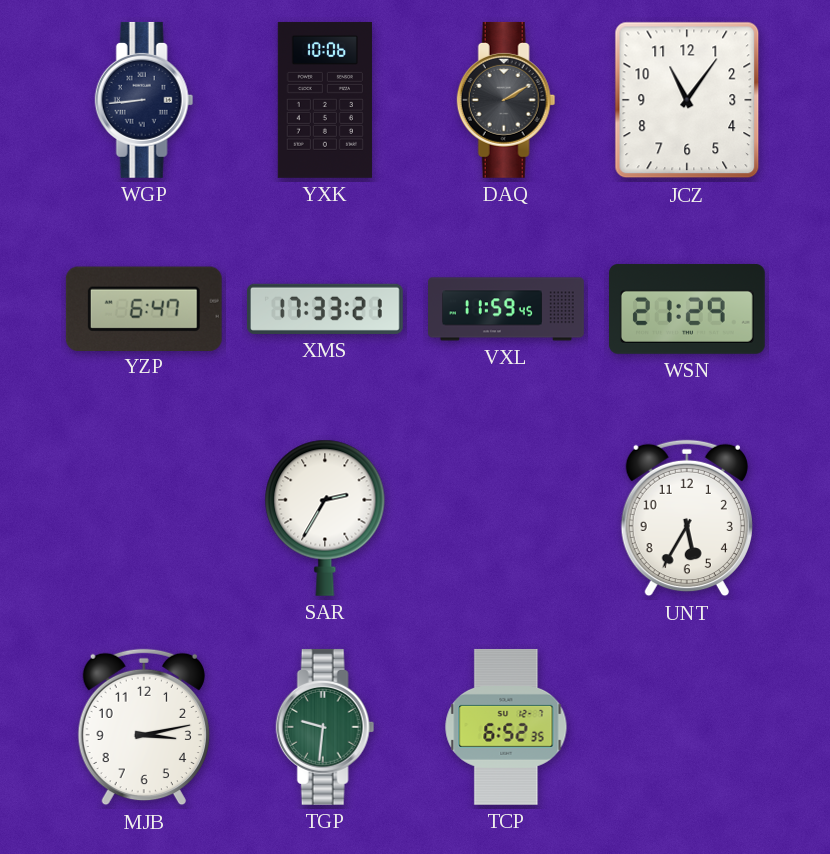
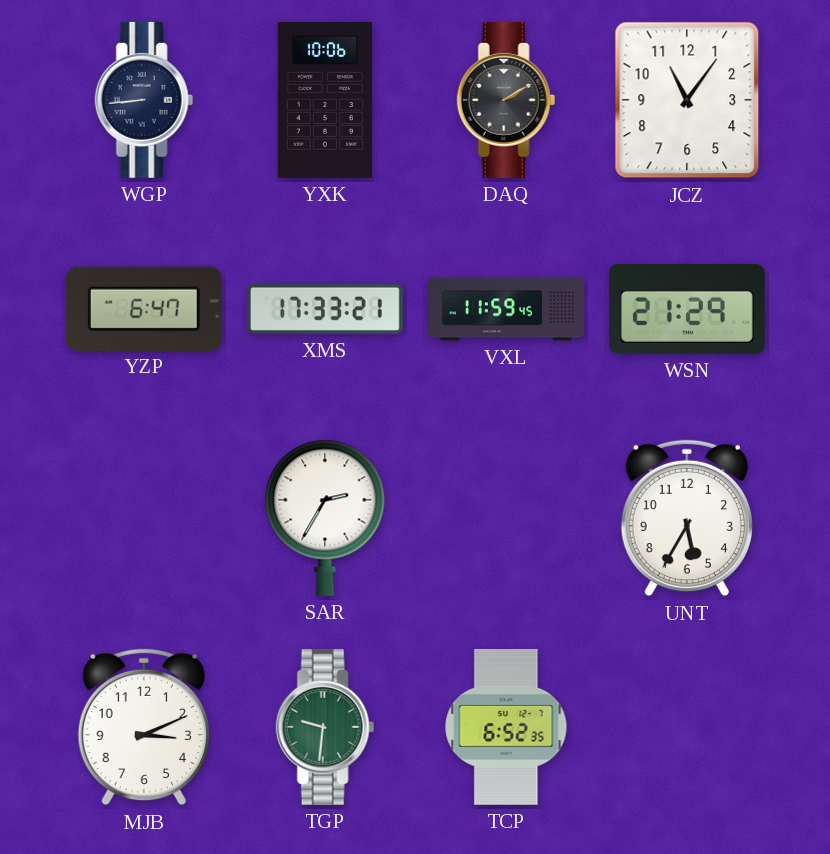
MJB: 3:13 -> 3:11 (144, 727)
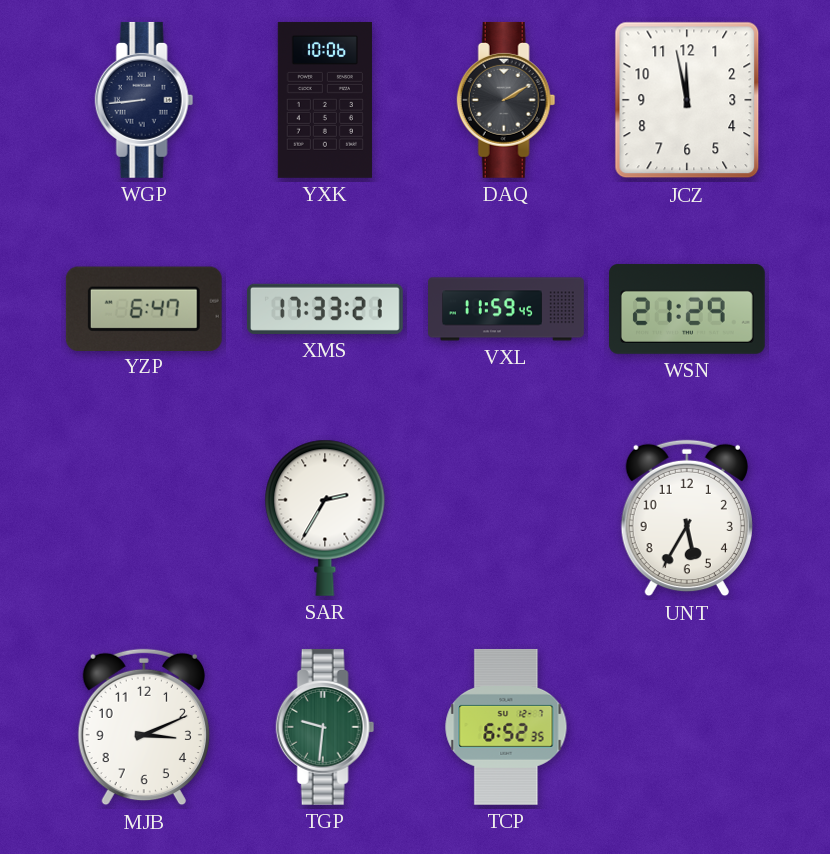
JCZ: 11:06 -> 11:58 (687, 100)
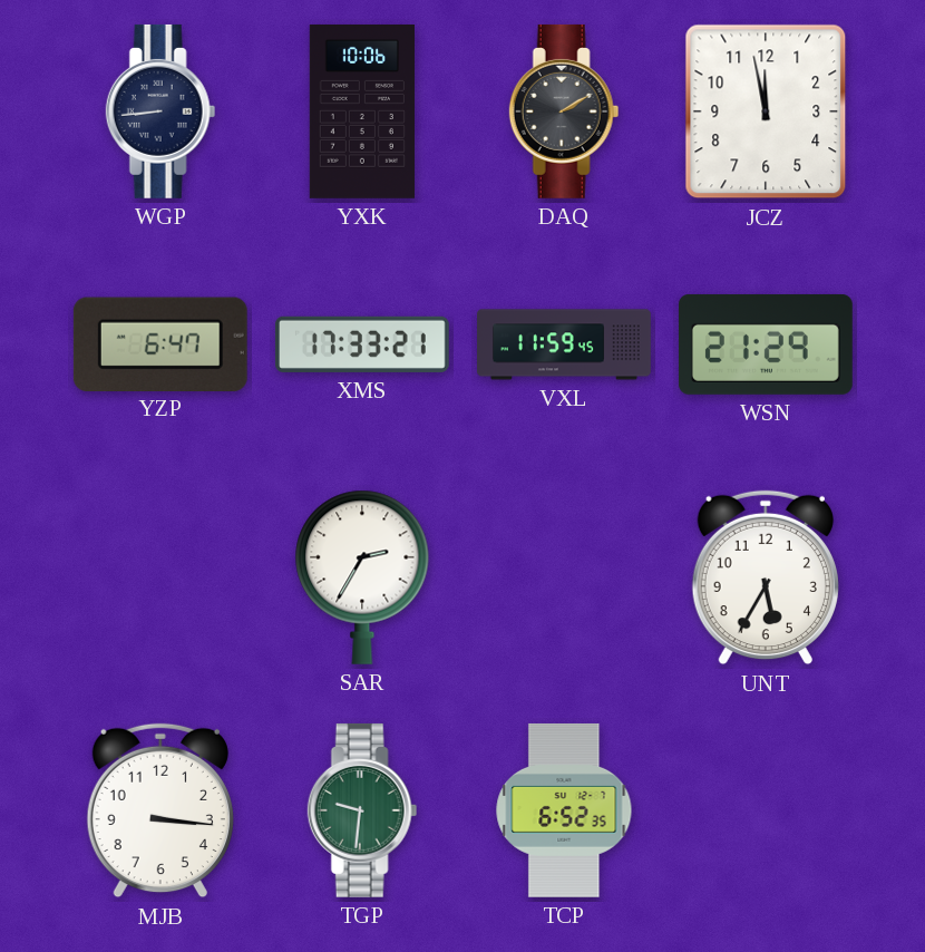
MJB: 3:11 -> 3:16 (160, 810)
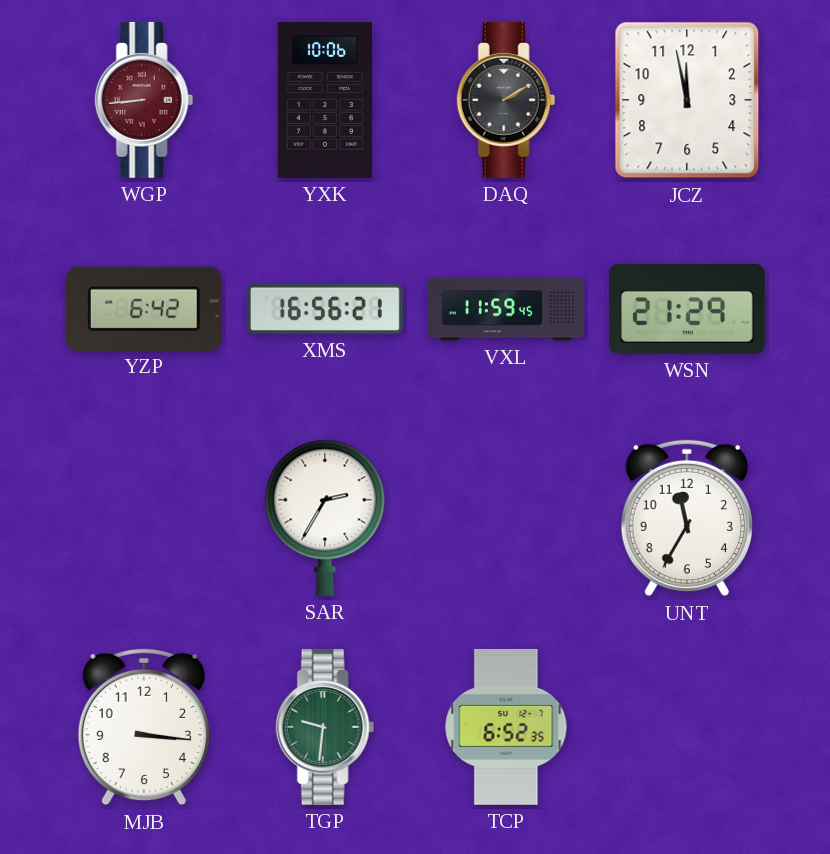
WGP dial: navy -> burgundy (144, 100)
YZP: 6:47 -> 6:42 (144, 308)
XMS: 17:33 -> 16:56 (325, 309)
UNT: 5:35 -> 11:35 (687, 518)
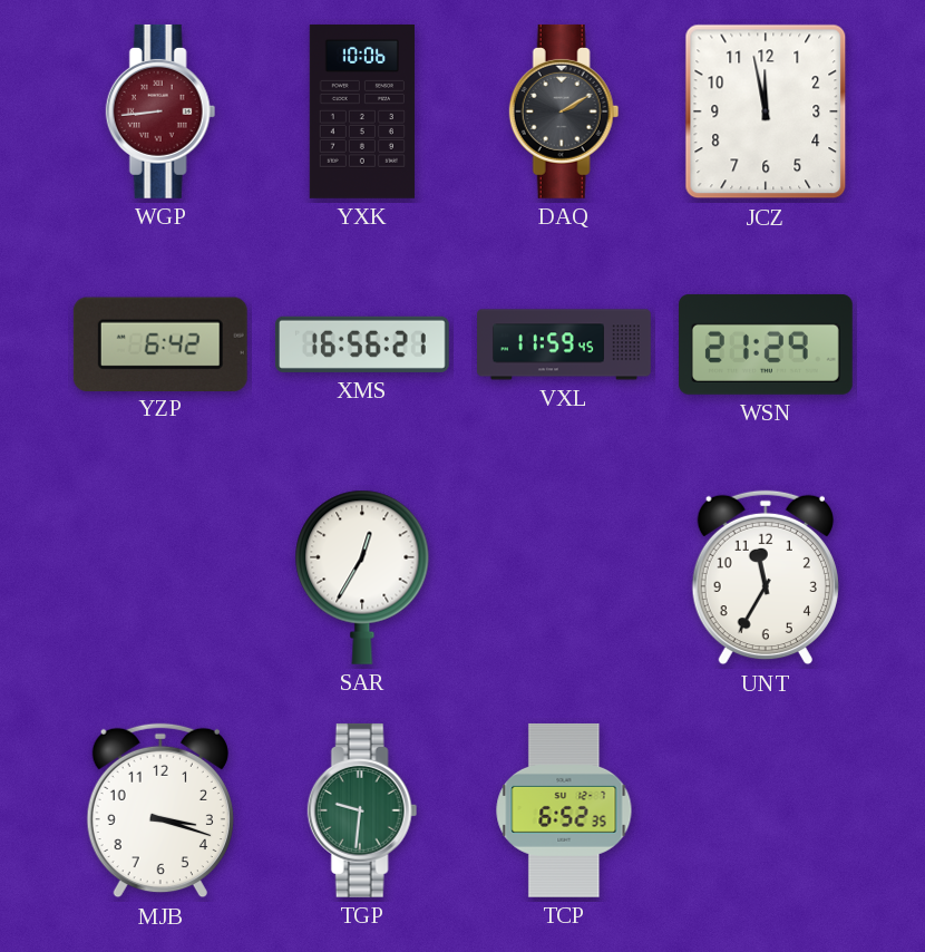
SAR: 2:35 -> 12:35 (362, 577)
MJB: 3:16 -> 3:18 (160, 810)
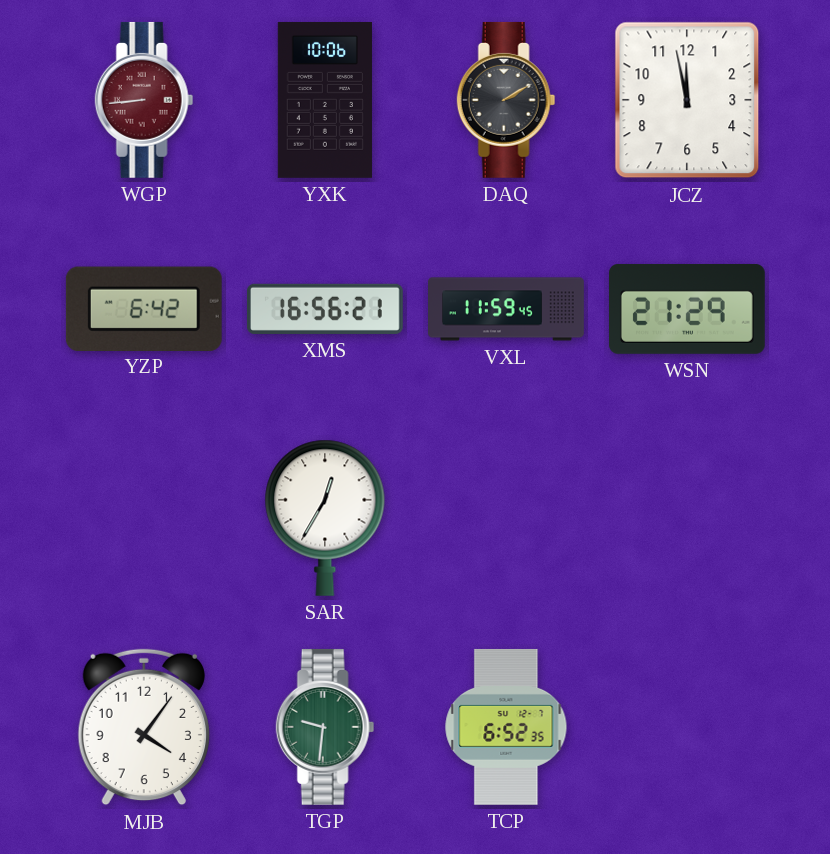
UNT: 11:35 -> none (766, 577)
MJB: 3:18 -> 4:06 (144, 727)
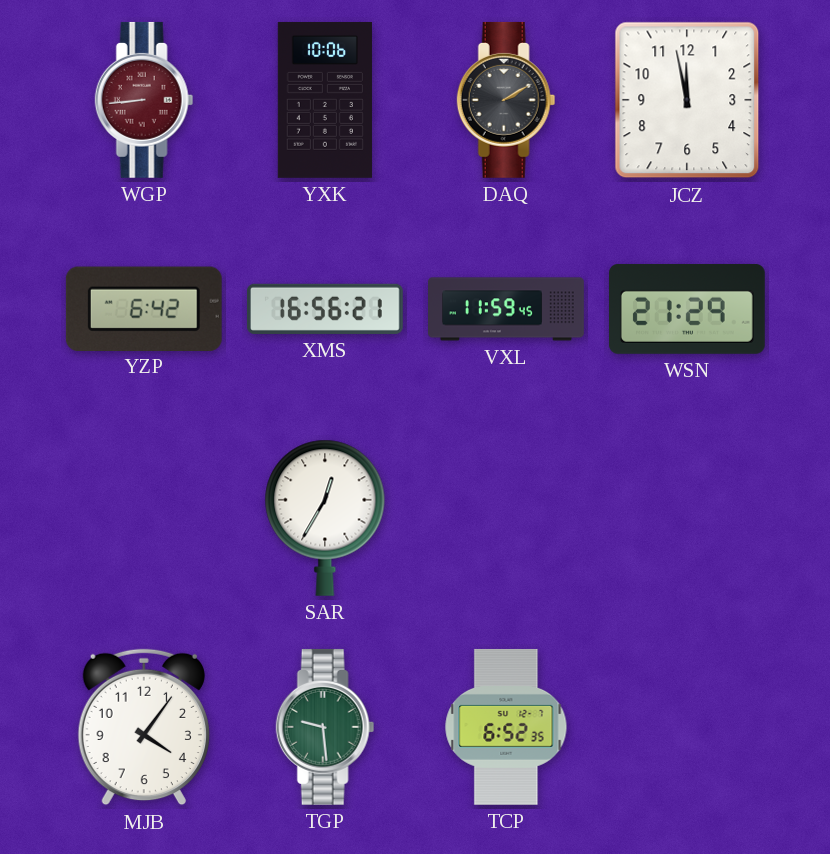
TGP: 9:31 -> 9:29 (325, 727)
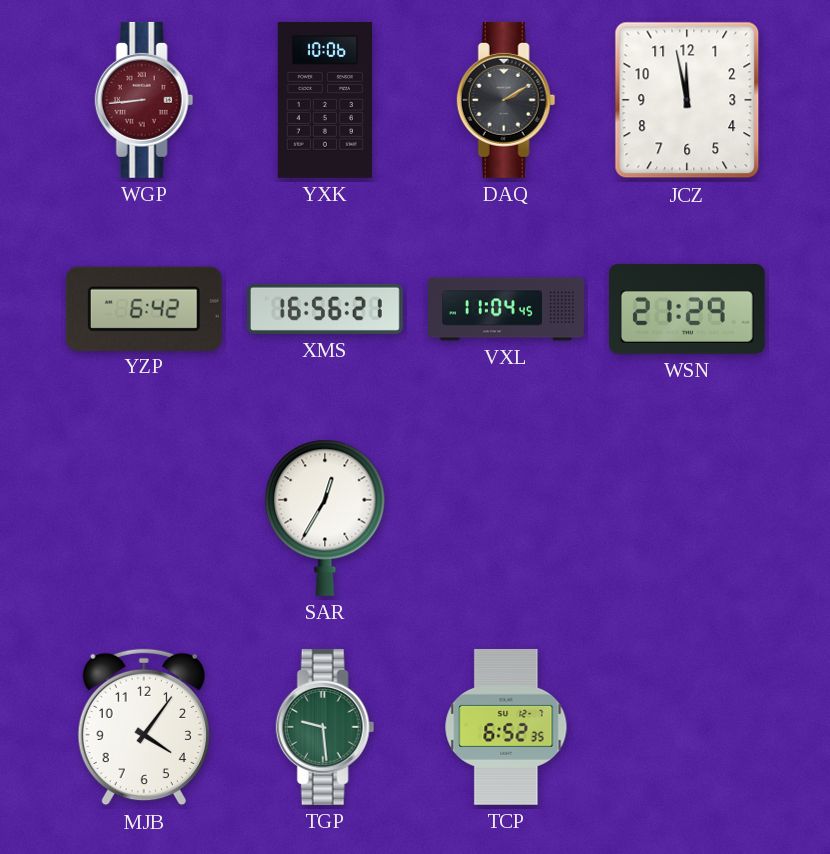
VXL: 11:59 -> 11:04 (507, 309)
